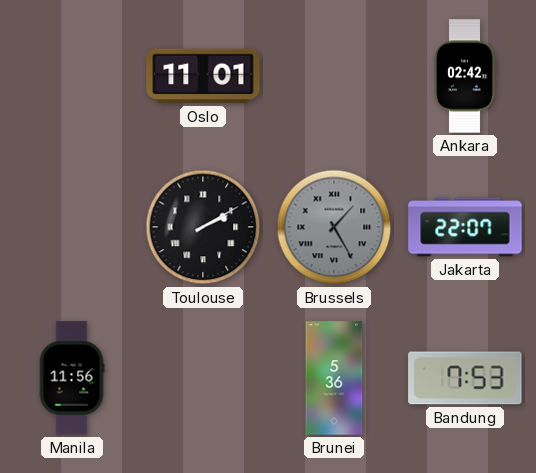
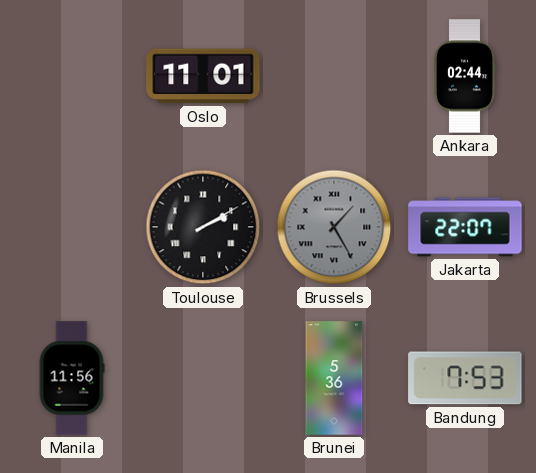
Ankara: 02:42 -> 02:44 (464, 76)
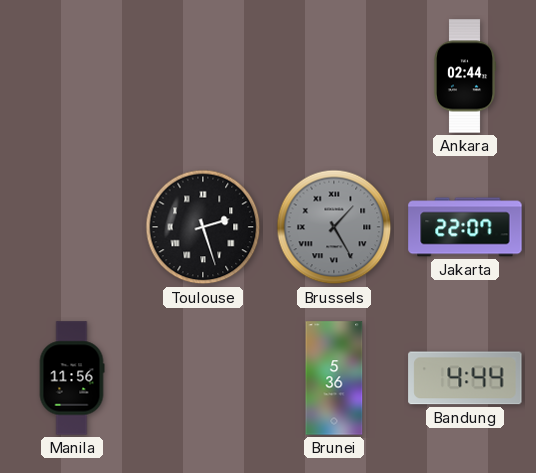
Oslo: 11:01 -> none (203, 76)
Toulouse: 2:10 -> 2:27 (203, 227)
Bandung: 7:53 -> 4:44 (465, 378)
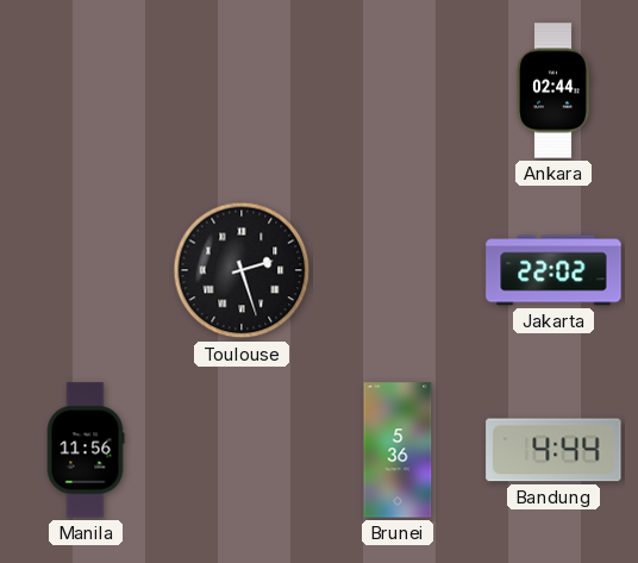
Brussels: 1:25 -> none (334, 227)
Jakarta: 22:07 -> 22:02 (553, 270)
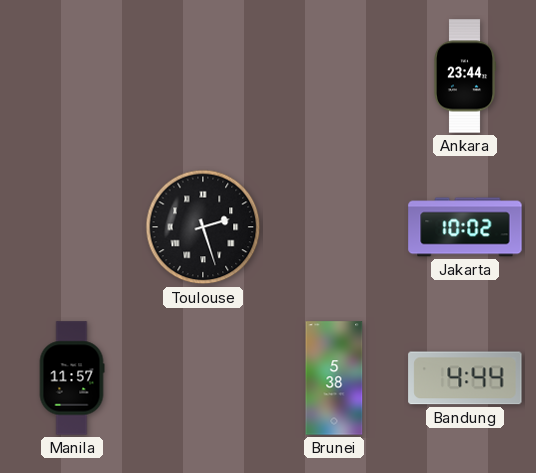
Ankara: 02:44 -> 23:44 (464, 76)
Jakarta: 22:02 -> 10:02 (465, 227)
Manila: 11:56 -> 11:57 (72, 378)
Brunei: 5:36 -> 5:38 (334, 378)
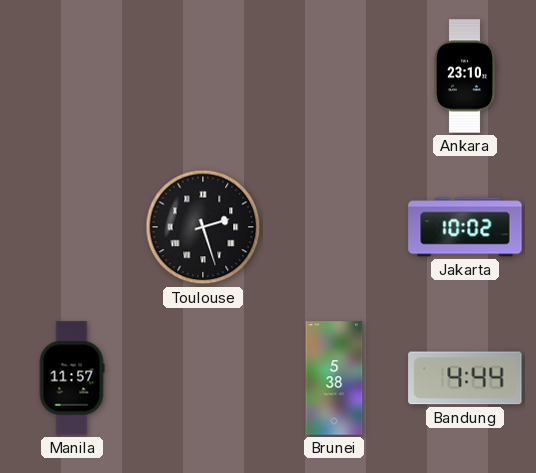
Ankara: 23:44 -> 23:10 (464, 76)
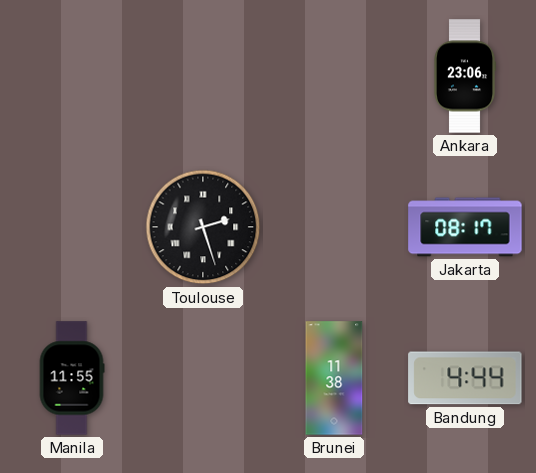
Ankara: 23:10 -> 23:06 (464, 76)
Jakarta: 10:02 -> 08:17 (465, 227)
Manila: 11:57 -> 11:55 (72, 378)
Brunei: 5:38 -> 11:38 (334, 378)
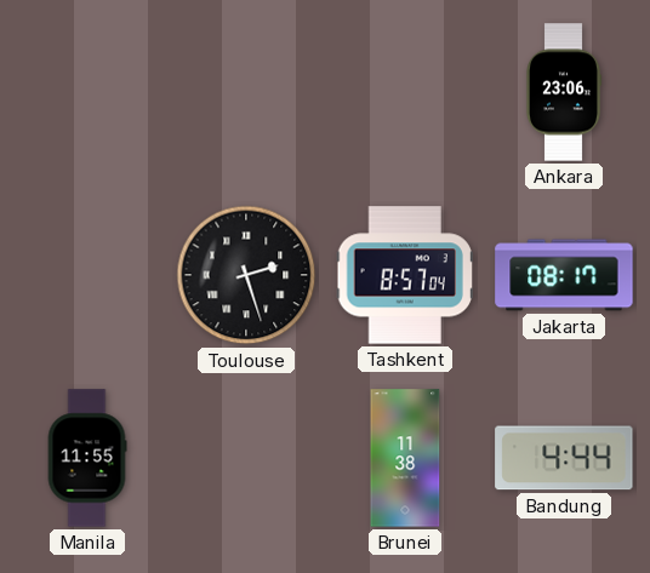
Tashkent: none -> 8:57 (405, 275)
